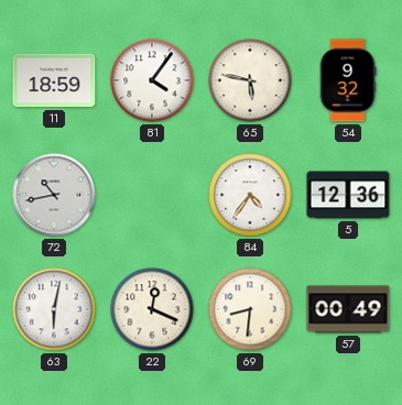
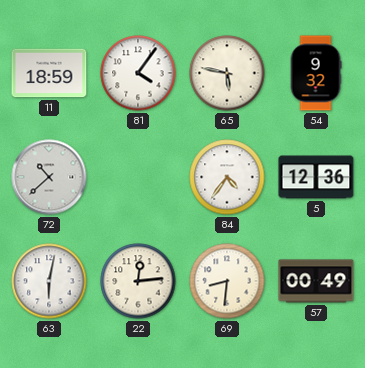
72: 10:43 -> 10:38 (49, 177)
22: 12:19 -> 12:14 (138, 281)
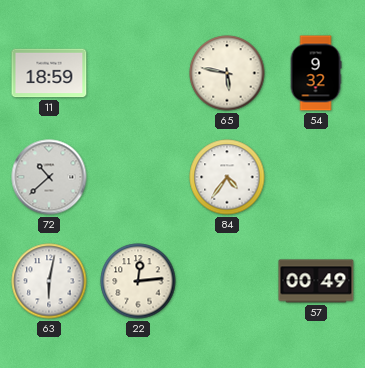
81: 4:06 -> none (138, 73)
5: 12:36 -> none (316, 177)
69: 8:31 -> none (227, 281)
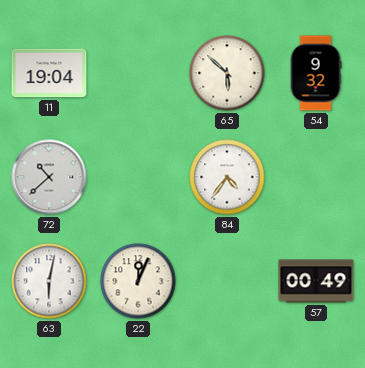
11: 18:59 -> 19:04 (49, 73)
65: 5:47 -> 5:52 (227, 73)
22: 12:14 -> 12:04 (138, 281)
